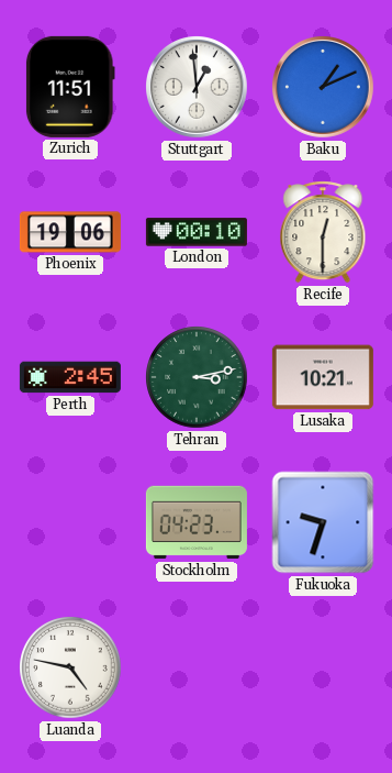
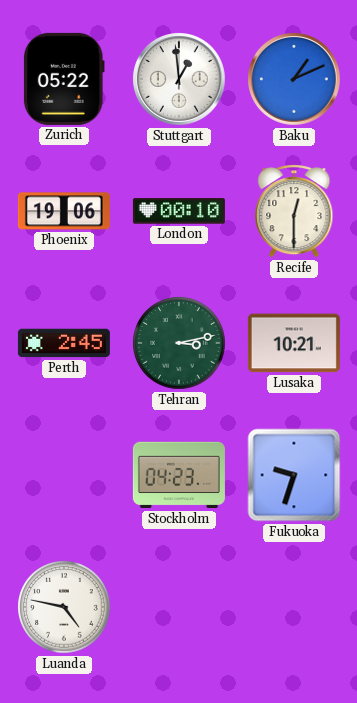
Zurich: 11:51 -> 05:22 (64, 79)
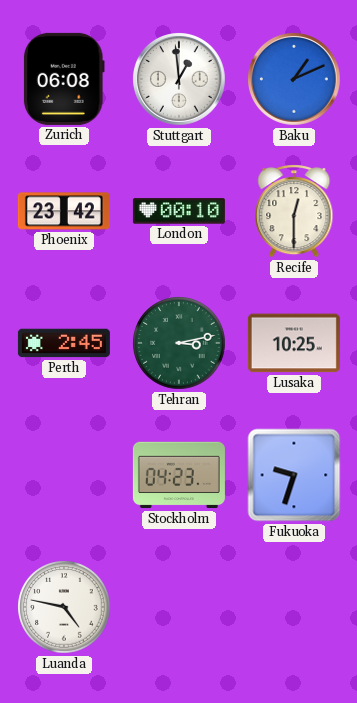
Zurich: 05:22 -> 06:08 (64, 79)
Phoenix: 19:06 -> 23:42 (64, 211)
Lusaka: 10:21 -> 10:25 (294, 343)
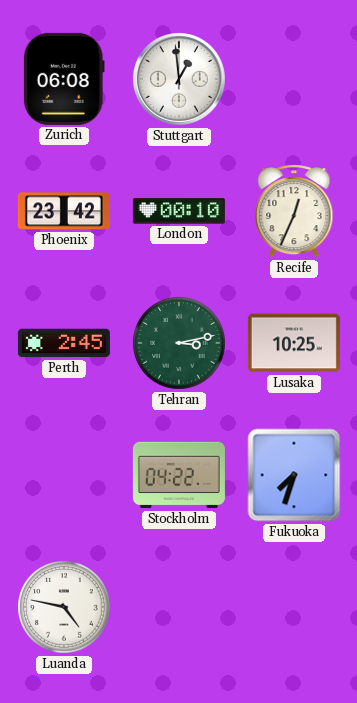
Baku: 1:11 -> none (295, 80)
Recife: 12:30 -> 12:34 (294, 211)
Stockholm: 04:23 -> 04:22 (179, 475)
Fukuoka: 9:33 -> 7:33 (294, 475)
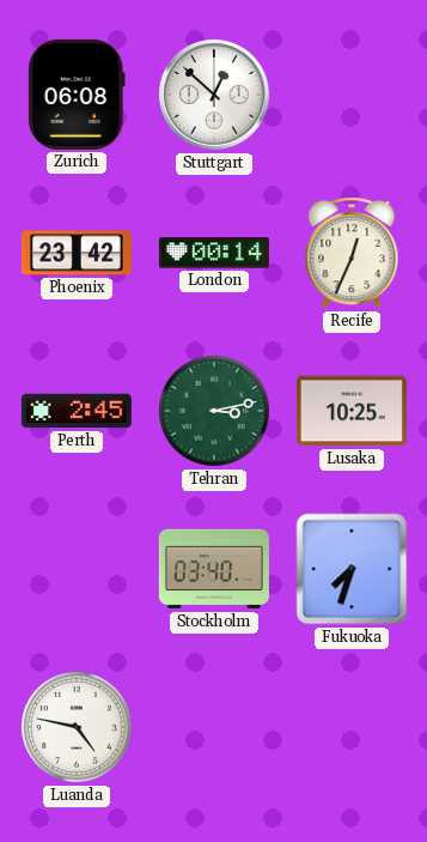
Stuttgart: 12:59 -> 12:52 (215, 96)
London: 00:10 -> 00:14 (214, 253)
Stockholm: 04:22 -> 03:40 (214, 569)
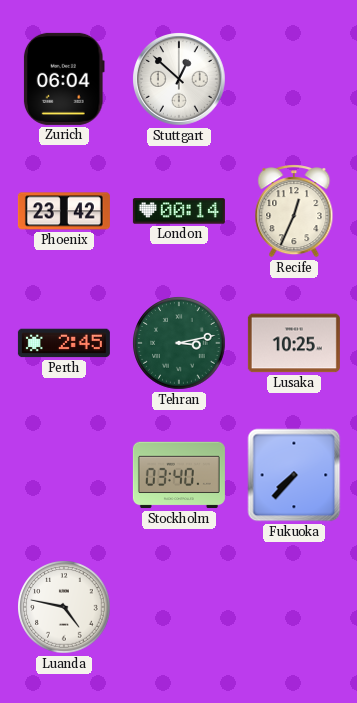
Zurich: 06:08 -> 06:04 (64, 79)
Fukuoka: 7:33 -> 7:37 (294, 475)
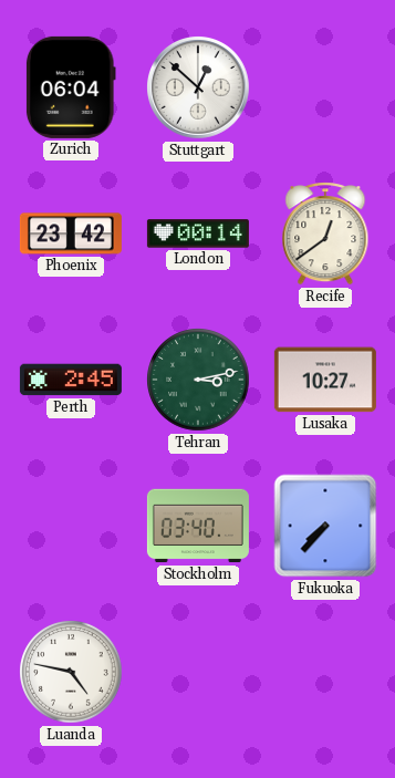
Recife: 12:34 -> 12:39 (325, 234)
Lusaka: 10:25 -> 10:27 (325, 380)
